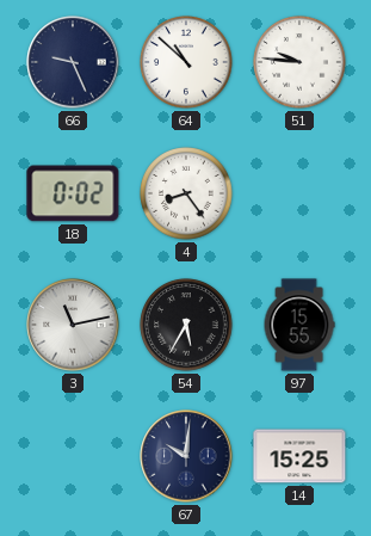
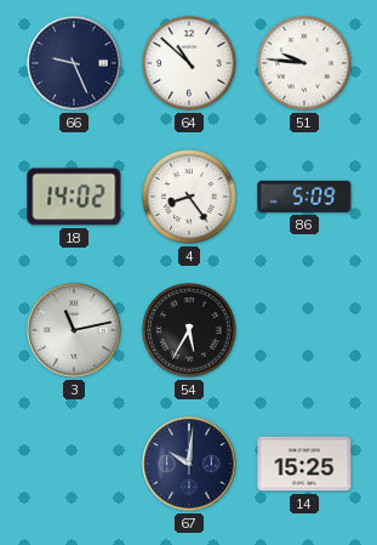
18: 0:02 -> 14:02 (74, 197)
86: none -> 5:09 (304, 197)
97: 15:55 -> none (299, 325)
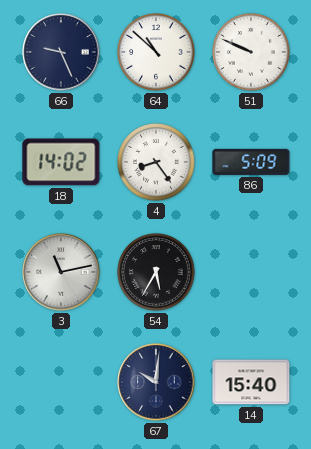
51: 9:46 -> 9:49 (251, 52)
14: 15:25 -> 15:40 (251, 382)
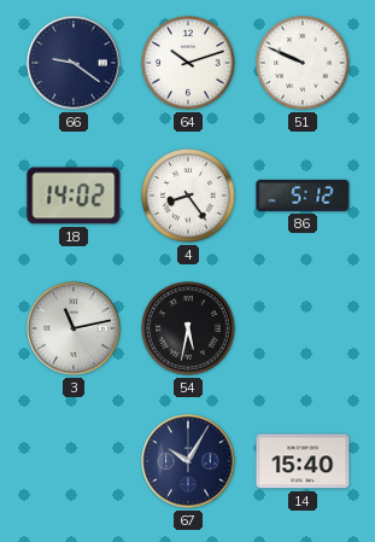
66: 9:26 -> 9:21 (74, 63)
64: 10:52 -> 10:12 (188, 63)
86: 5:09 -> 5:12 (303, 196)
54: 5:35 -> 5:32 (188, 328)
67: 10:01 -> 10:05 (188, 461)
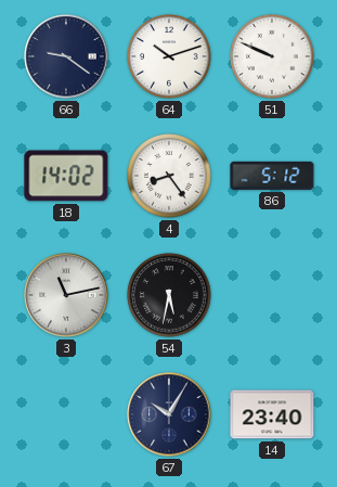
14: 15:40 -> 23:40 (272, 414)
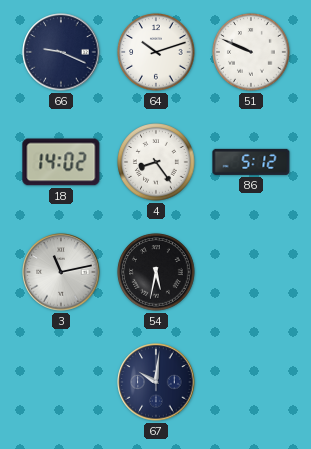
66: 9:21 -> 9:19 (61, 52)
67: 10:05 -> 10:01 (156, 382)
14: 23:40 -> none (272, 414)
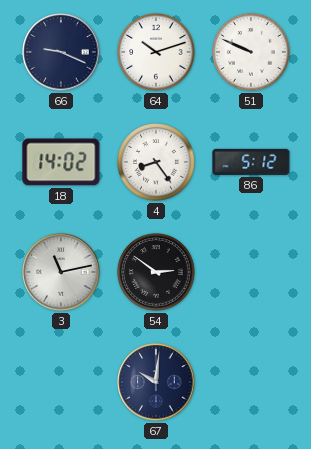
54: 5:32 -> 2:51 (156, 272)
